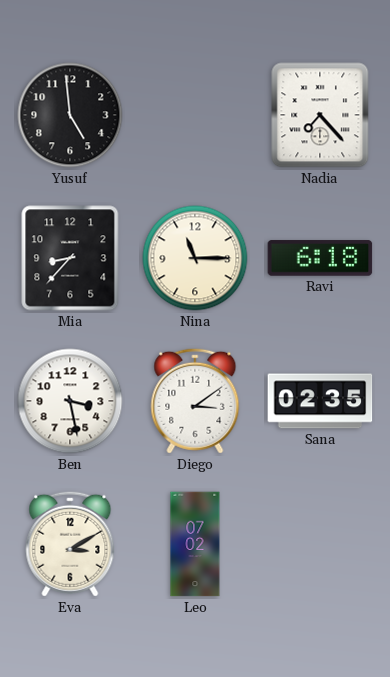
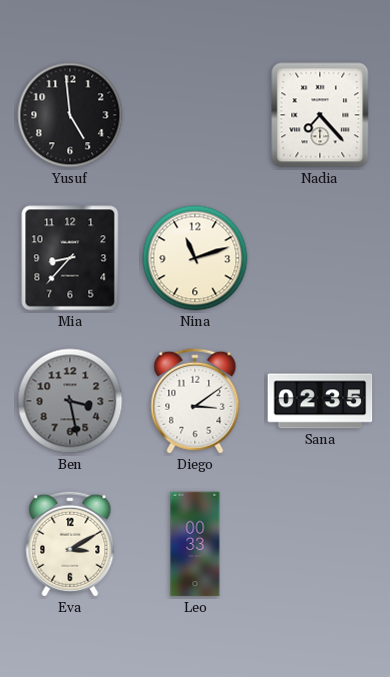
Nina: 11:15 -> 11:12 (195, 258)
Ravi: 6:18 -> none (320, 258)
Ben dial: white -> grey (70, 401)
Leo: 07:02 -> 00:33 (195, 544)
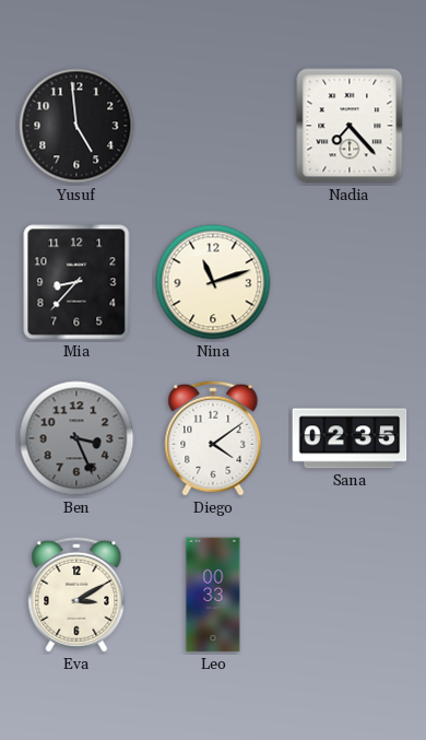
Ben: 3:28 -> 3:26 (76, 438)
Diego: 3:09 -> 4:09 (213, 438)
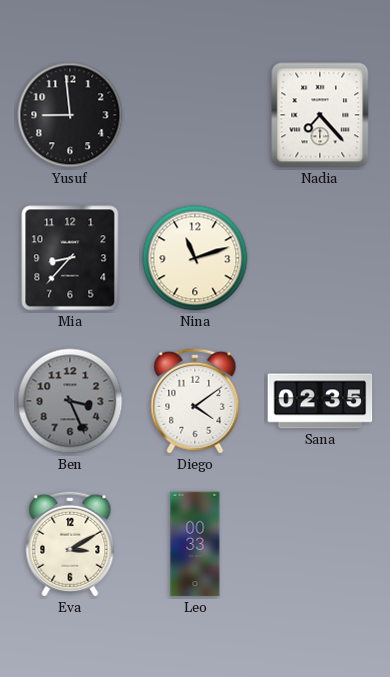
Yusuf: 4:59 -> 8:59 (70, 115)
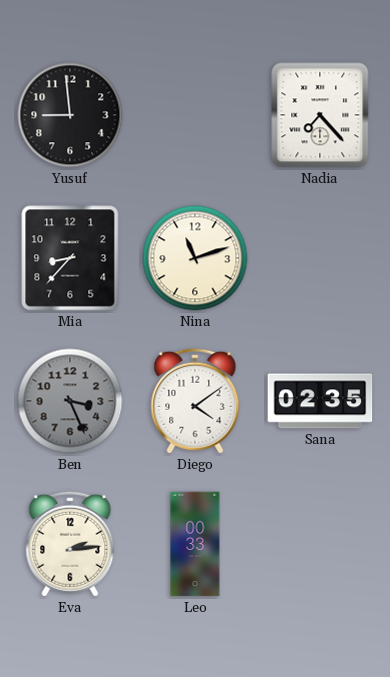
Eva: 3:10 -> 2:14 (70, 544)
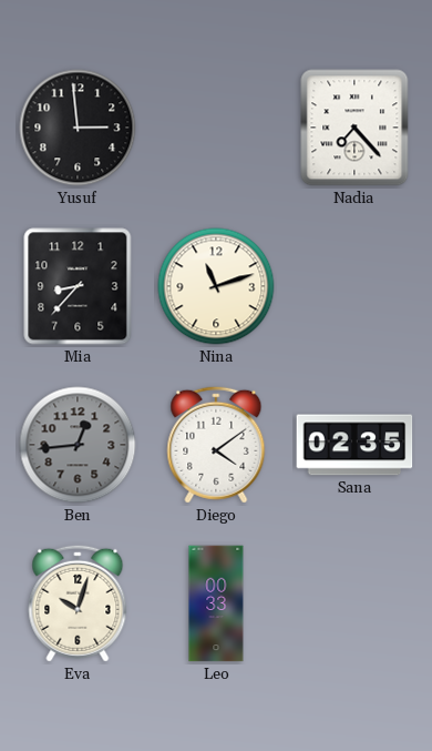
Yusuf: 8:59 -> 2:59 (78, 128)
Ben: 3:26 -> 12:44 (78, 445)
Eva: 2:14 -> 10:03 (78, 603)
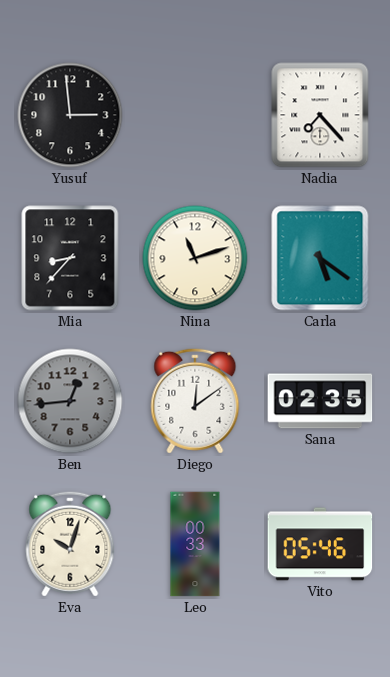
Carla: none -> 5:21 (320, 258)
Diego: 4:09 -> 12:09 (195, 401)
Vito: none -> 05:46 (320, 544)
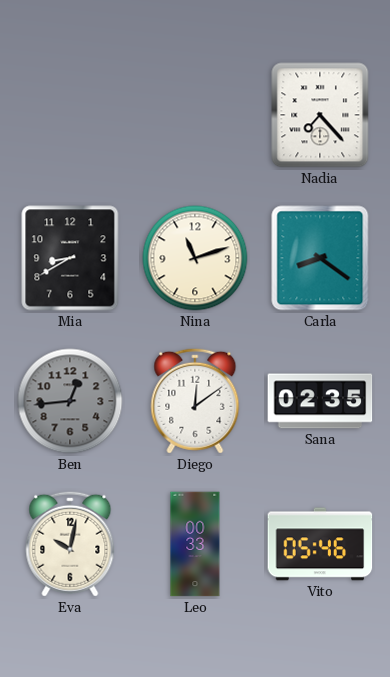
Yusuf: 2:59 -> none (70, 115)
Mia: 8:37 -> 8:40 (70, 258)
Carla: 5:21 -> 8:21 (320, 258)
Eva: 10:03 -> 10:02 (70, 544)
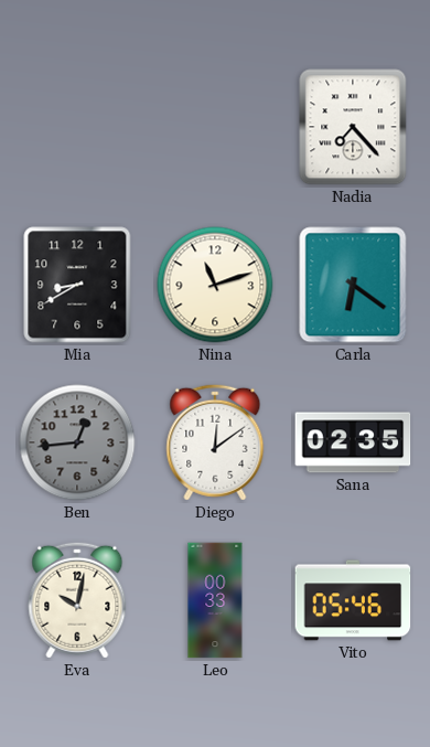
Carla: 8:21 -> 6:21 (353, 285)
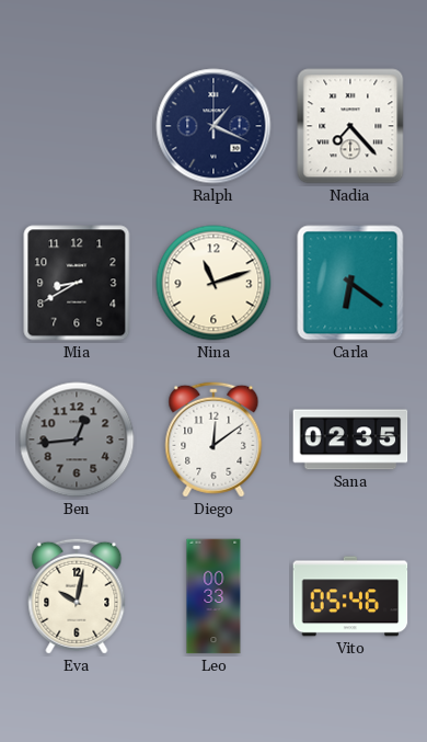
Ralph: none -> 1:19 (214, 126)
